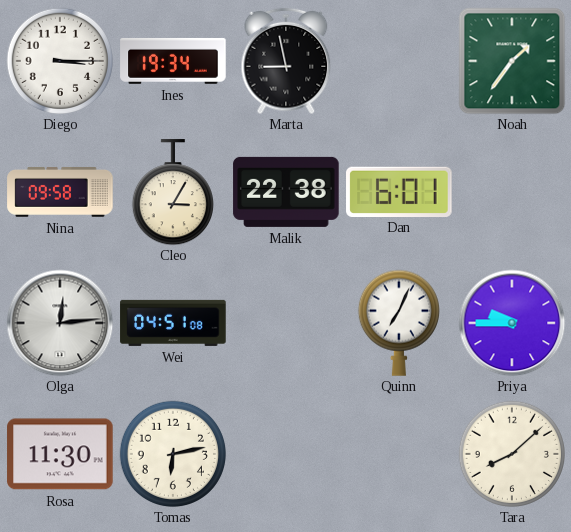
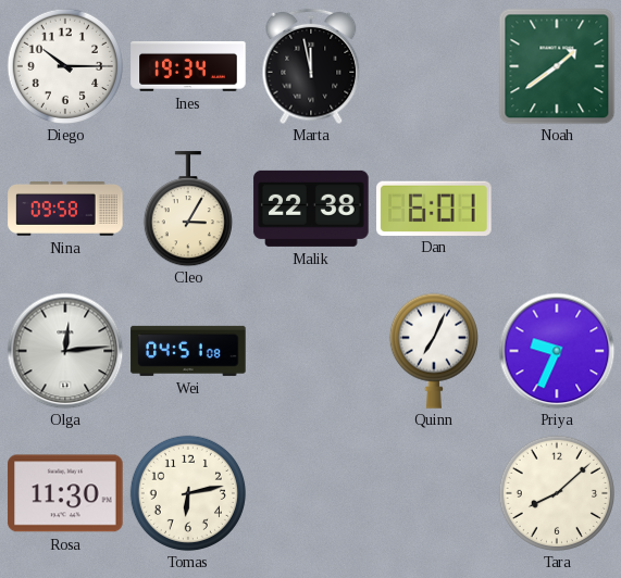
Diego: 3:15 -> 10:15 (64, 65)
Marta: 8:58 -> 11:58 (311, 66)
Noah: 1:36 -> 1:39 (557, 66)
Priya: 9:45 -> 9:34 (557, 351)
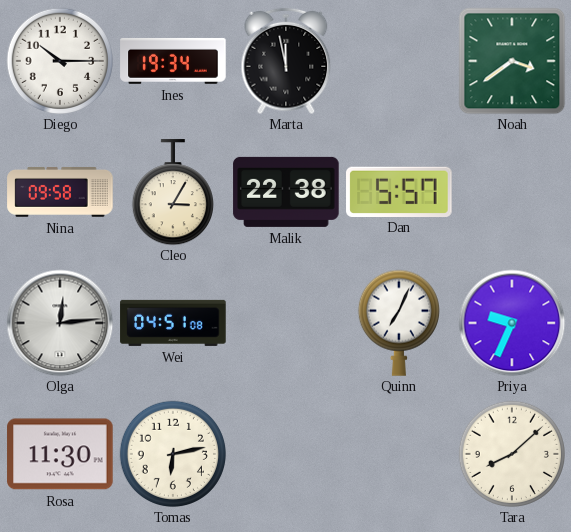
Noah: 1:39 -> 3:39 (512, 61)
Dan: 6:01 -> 5:57 (399, 191)
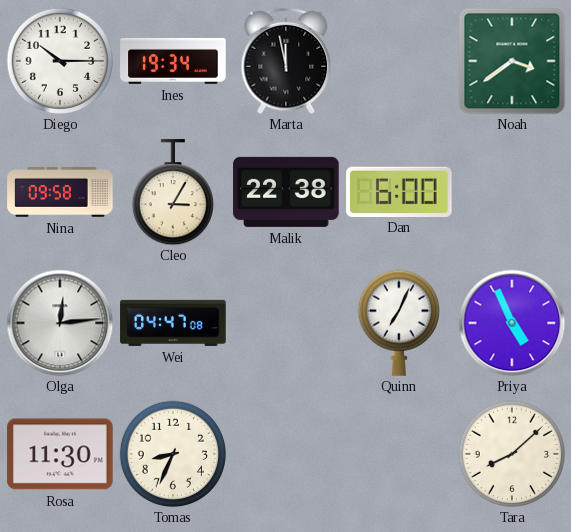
Dan: 5:57 -> 6:00 (399, 191)
Wei: 04:51 -> 04:47 (173, 323)
Priya: 9:34 -> 4:56 (512, 323)
Tomas: 6:13 -> 8:34 (172, 453)
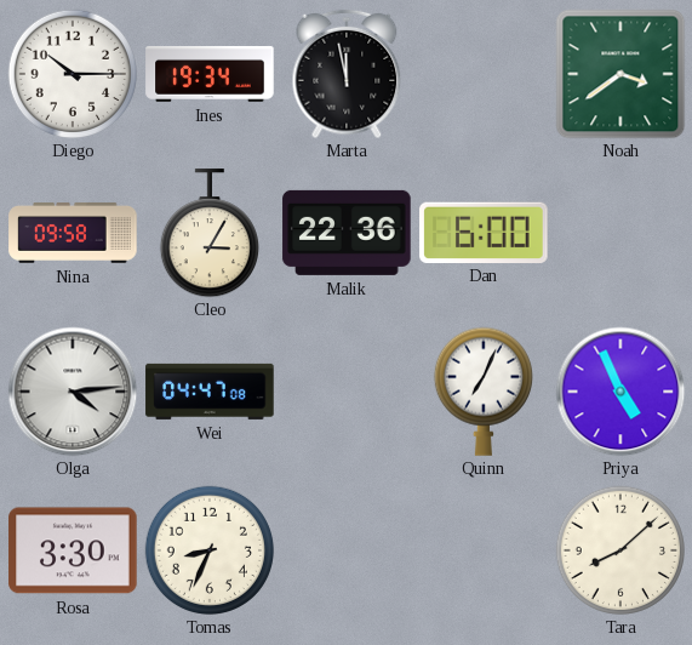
Malik: 22:38 -> 22:36 (347, 233)
Olga: 12:14 -> 4:14 (73, 392)
Rosa: 11:30 -> 3:30 (73, 550)
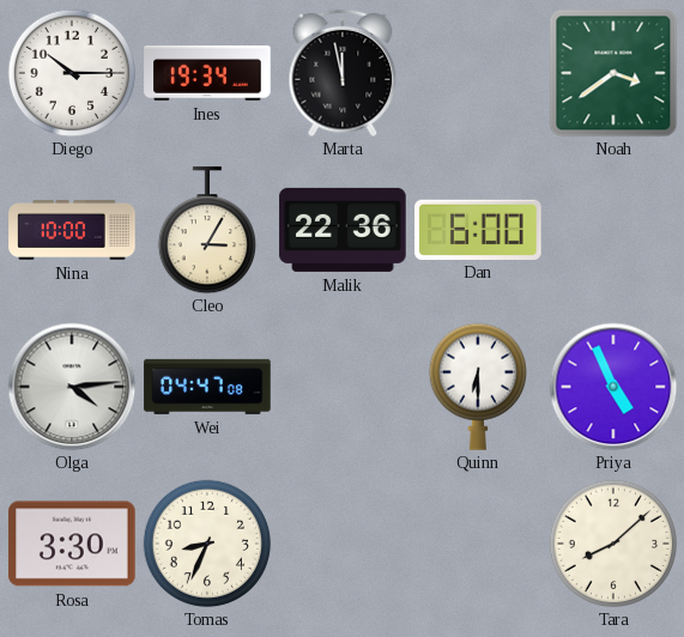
Nina: 09:58 -> 10:00 (72, 230)
Quinn: 7:04 -> 6:30 (478, 387)
